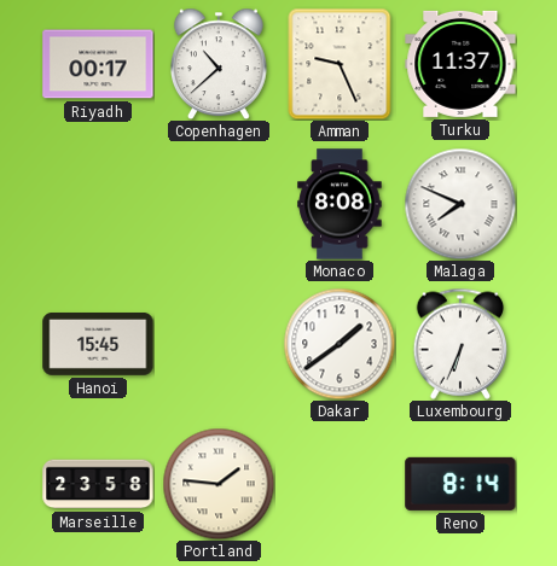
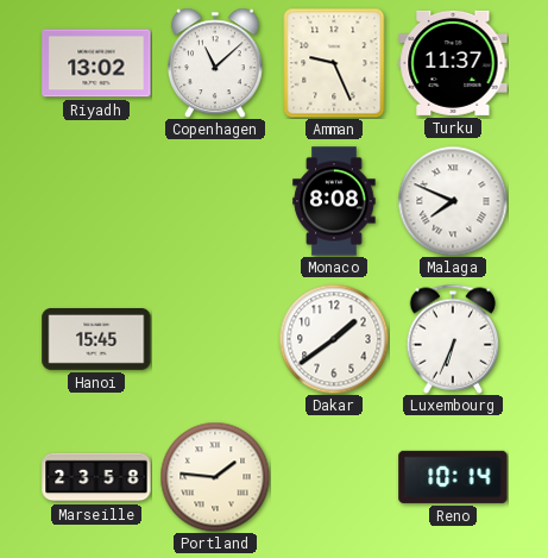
Riyadh: 00:17 -> 13:02 (96, 63)
Copenhagen: 10:38 -> 11:08 (216, 63)
Reno: 8:14 -> 10:14 (453, 477)
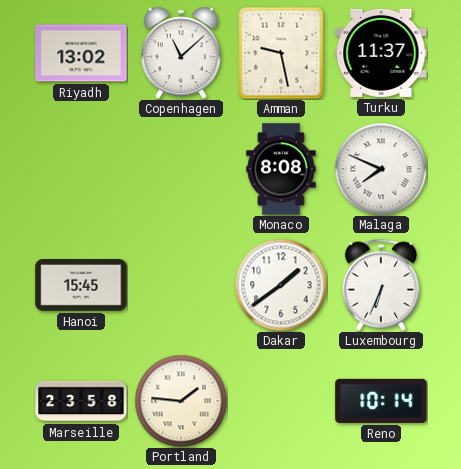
Amman: 9:26 -> 9:28 (281, 53)
